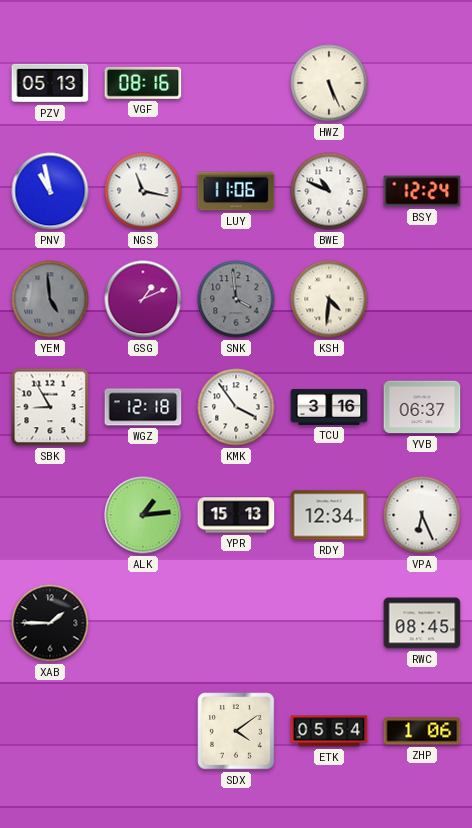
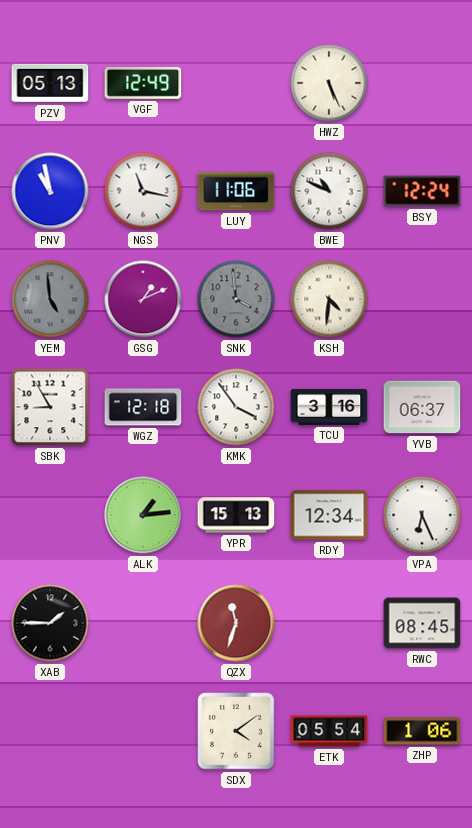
VGF: 08:16 -> 12:49 (143, 83)
QZX: none -> 11:33 (236, 623)
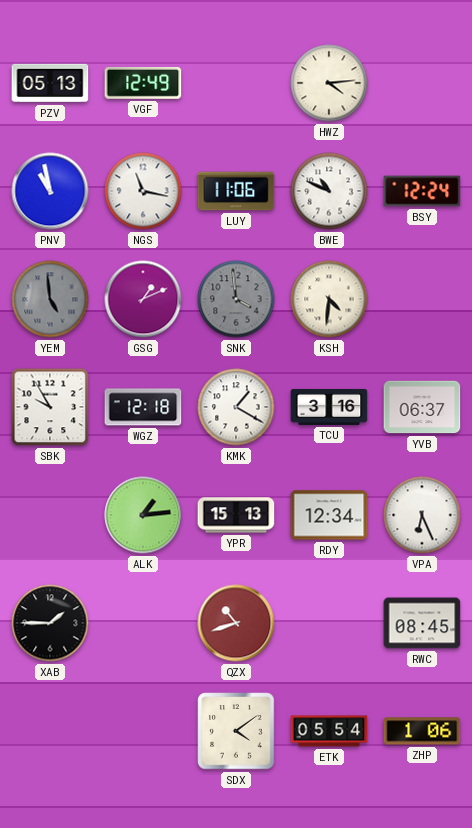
HWZ: 5:26 -> 4:14 (329, 83)
SBK: 8:55 -> 9:55 (50, 407)
KMK: 3:54 -> 1:20 (236, 407)
QZX: 11:33 -> 10:42 (236, 623)
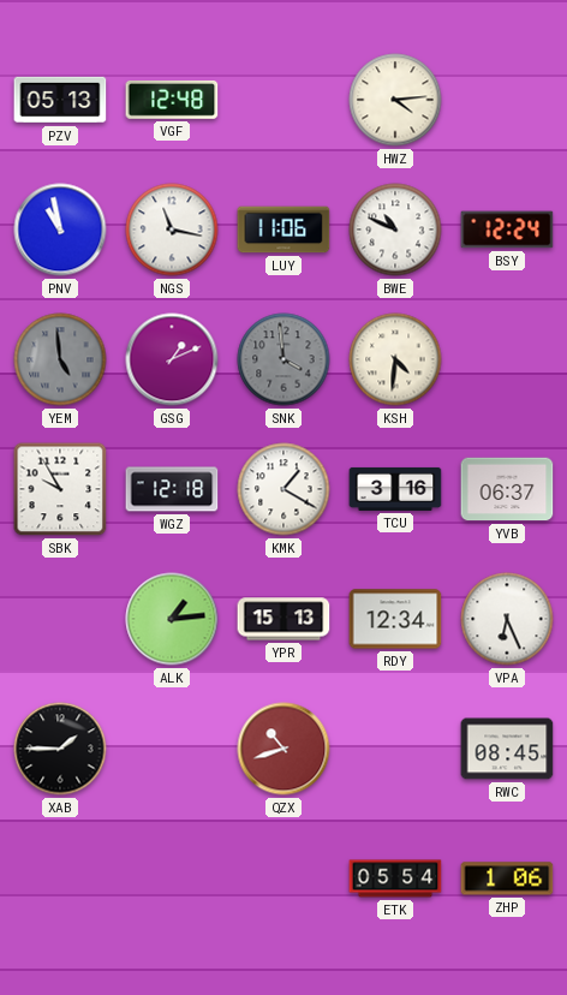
VGF: 12:49 -> 12:48 (172, 100)
SDX: 4:09 -> none (236, 731)
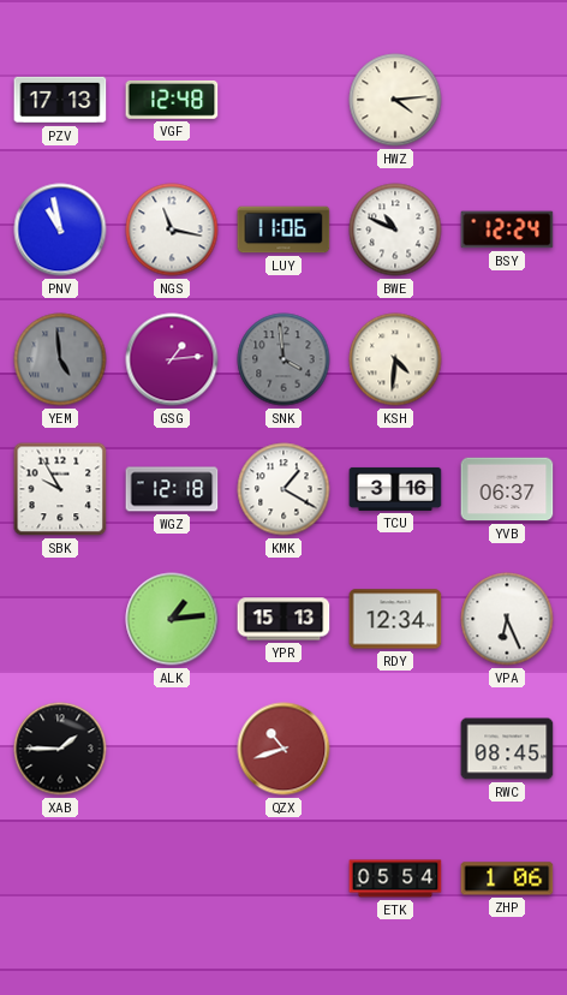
PZV: 05:13 -> 17:13 (60, 100)
GSG: 1:11 -> 1:14 (172, 359)
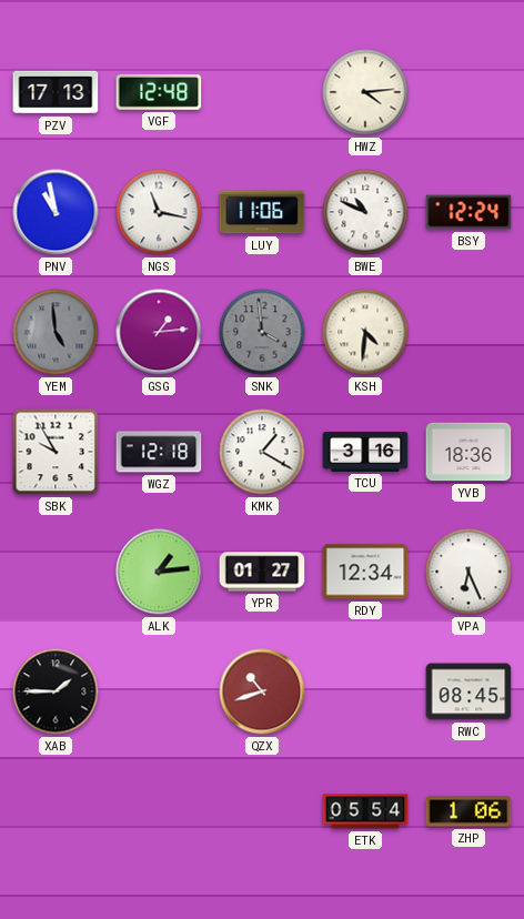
YVB: 06:37 -> 18:36 (468, 452)
YPR: 15:13 -> 01:27 (262, 572)
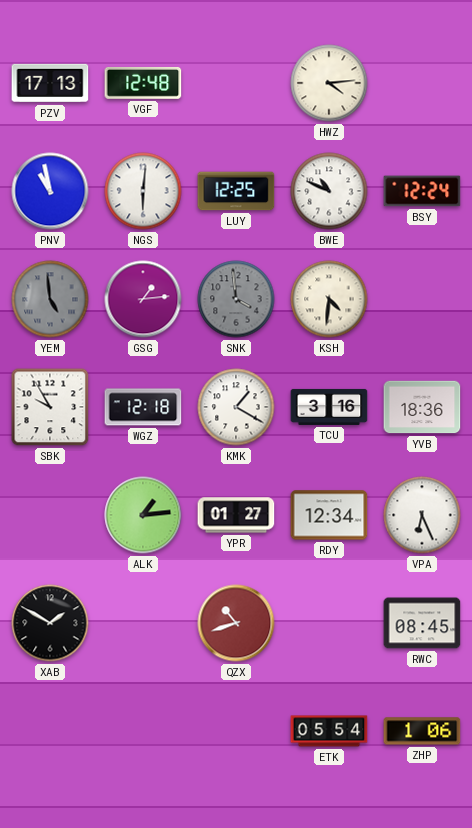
NGS: 11:17 -> 6:01 (143, 191)
LUY: 11:06 -> 12:25 (236, 191)
XAB: 1:45 -> 1:50 (50, 623)
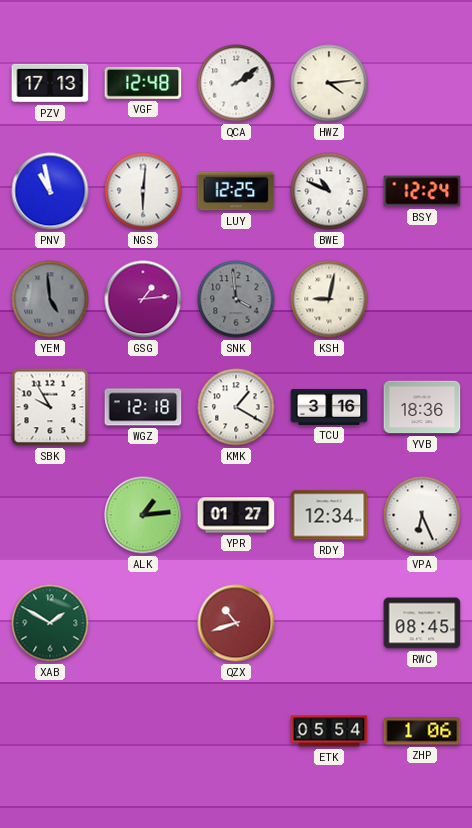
QCA: none -> 2:09 (236, 83)
KSH: 4:31 -> 9:02 (329, 299)
XAB dial: black -> green (50, 623)
